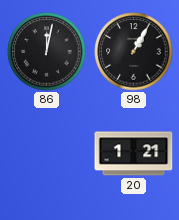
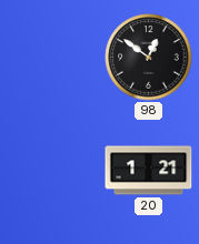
86: 12:02 -> none (47, 52)
98: 1:05 -> 12:51 (149, 58)
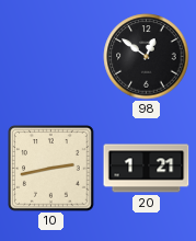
10: none -> 2:43 (51, 169)
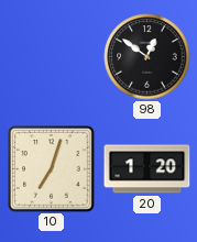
10: 2:43 -> 7:03 (52, 169)
20: 1:21 -> 1:20 (147, 169)
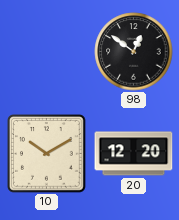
10: 7:03 -> 10:10 (47, 154)
20: 1:20 -> 12:20 (134, 154)
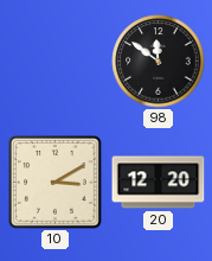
98: 12:51 -> 11:51 (159, 62)
10: 10:10 -> 3:10 (56, 183)
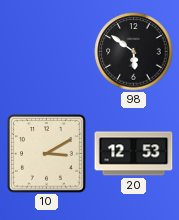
98: 11:51 -> 5:51 (134, 52)
20: 12:20 -> 12:53 (134, 154)
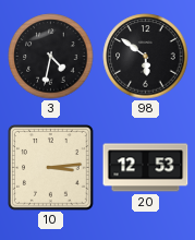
3: none -> 4:32 (51, 57)
10: 3:10 -> 3:14 (51, 168)
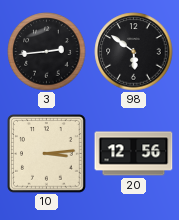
3: 4:32 -> 2:44 (47, 52)
20: 12:53 -> 12:56 (134, 154)
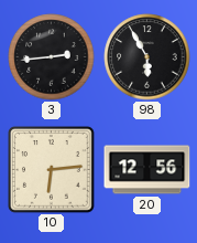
98: 5:51 -> 5:55 (147, 57)
10: 3:14 -> 6:14 (52, 170)
